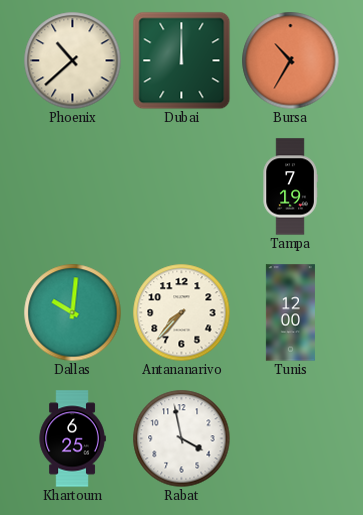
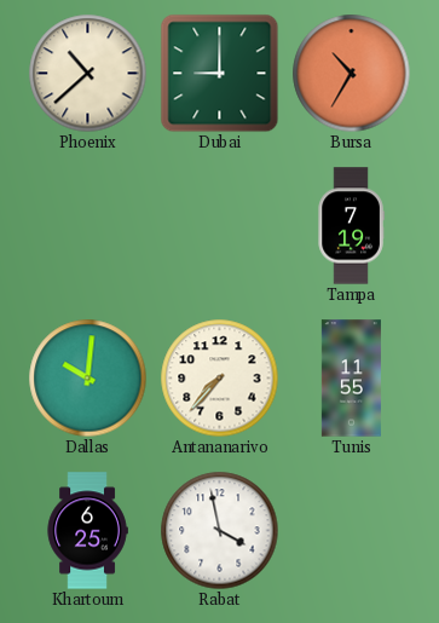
Dubai: 12:00 -> 9:00 (219, 73)
Tunis: 12:00 -> 11:55 (351, 379)
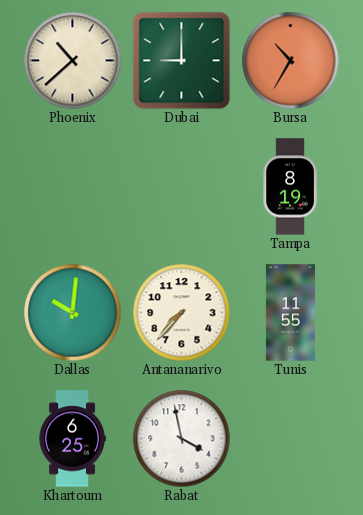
Tampa: 7:19 -> 8:19 (290, 187)
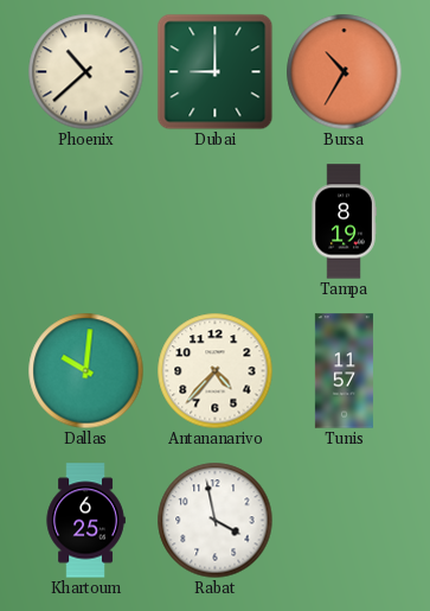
Antananarivo: 7:37 -> 4:37 (214, 370)
Tunis: 11:55 -> 11:57 (344, 371)
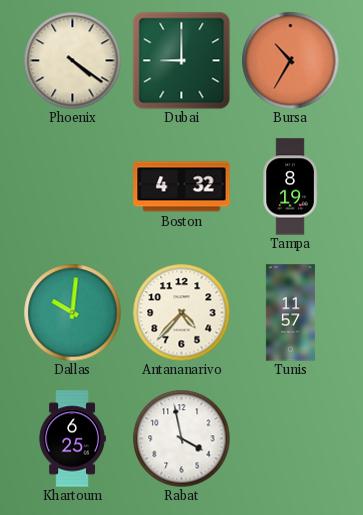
Phoenix: 10:38 -> 4:21 (72, 60)
Boston: none -> 4:32 (182, 187)
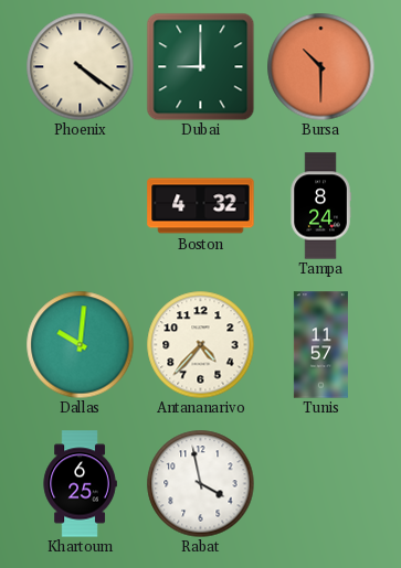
Bursa: 10:35 -> 10:30 (320, 66)
Tampa: 8:19 -> 8:24 (320, 206)
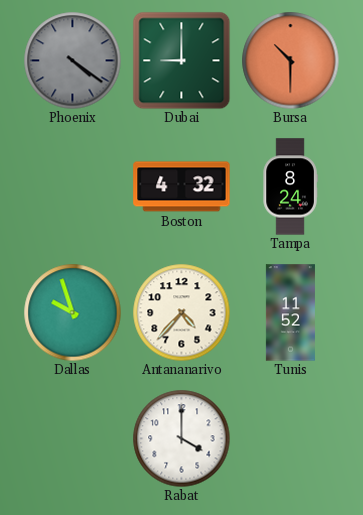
Phoenix dial: cream -> grey (72, 60)
Dallas: 10:01 -> 9:57 (72, 312)
Tunis: 11:57 -> 11:52 (290, 313)
Khartoum: 6:25 -> none (80, 484)
Rabat: 3:58 -> 4:00 (181, 438)
